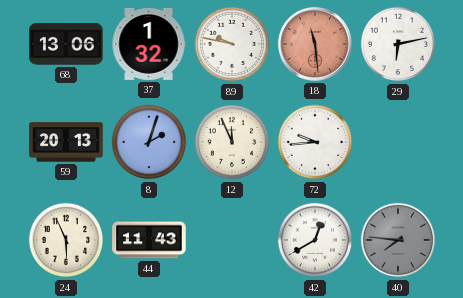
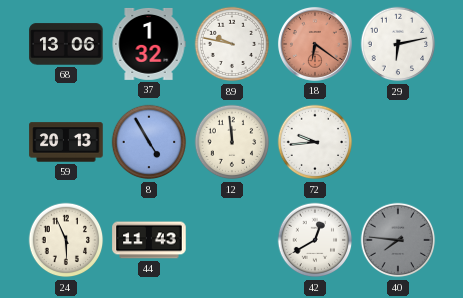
18: 11:29 -> 6:21 (315, 44)
8: 2:03 -> 4:55 (149, 142)
12: 11:56 -> 11:59 (232, 142)
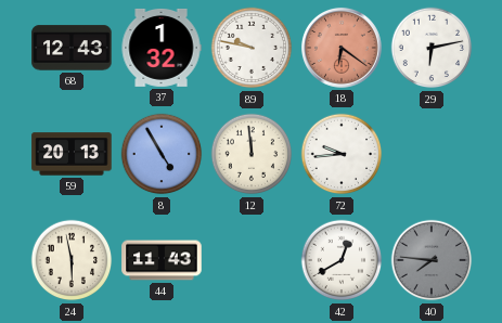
68: 13:06 -> 12:43 (72, 48)
24: 5:56 -> 5:58 (72, 260)
